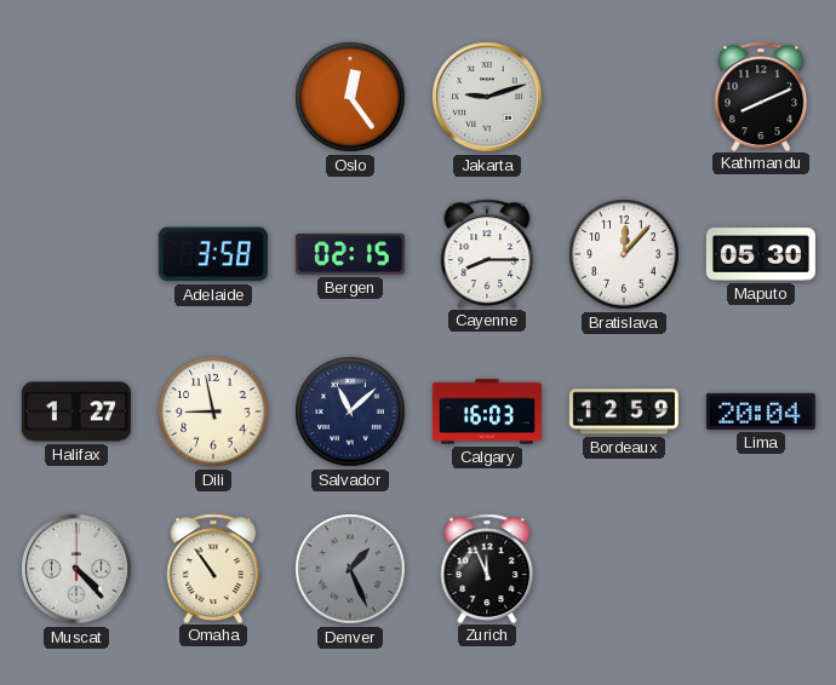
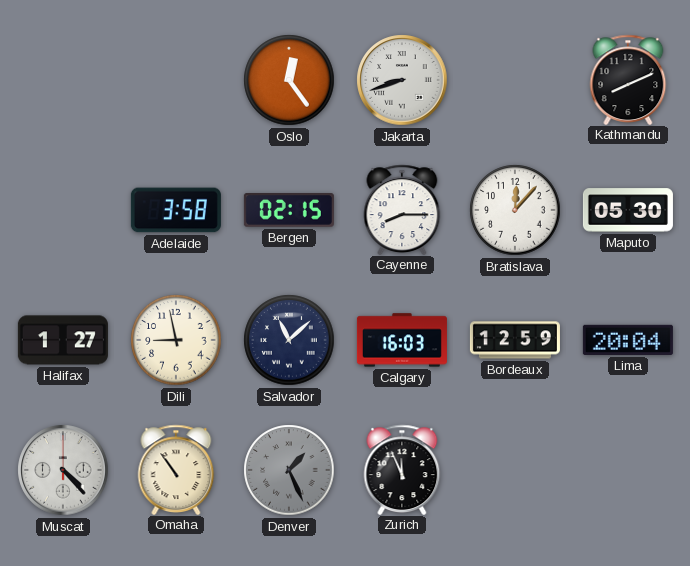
Jakarta: 9:12 -> 8:42 (402, 80)
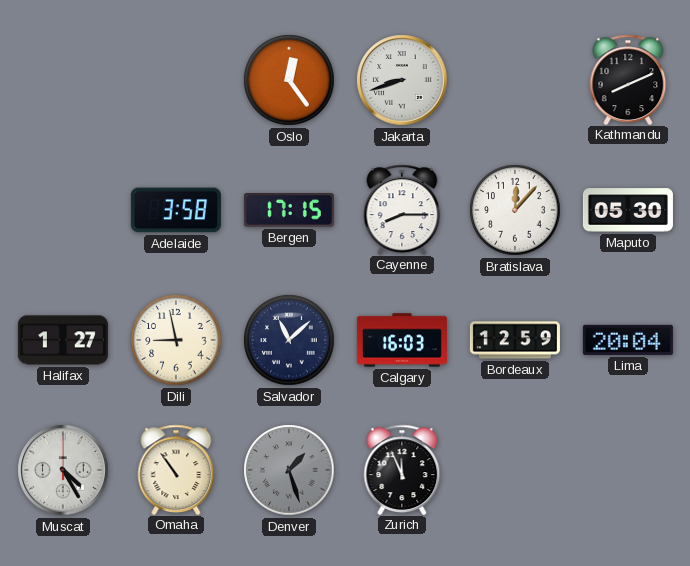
Bergen: 02:15 -> 17:15 (289, 211)
Muscat: 4:23 -> 4:25 (63, 470)
Denver: 1:26 -> 1:27 (289, 470)
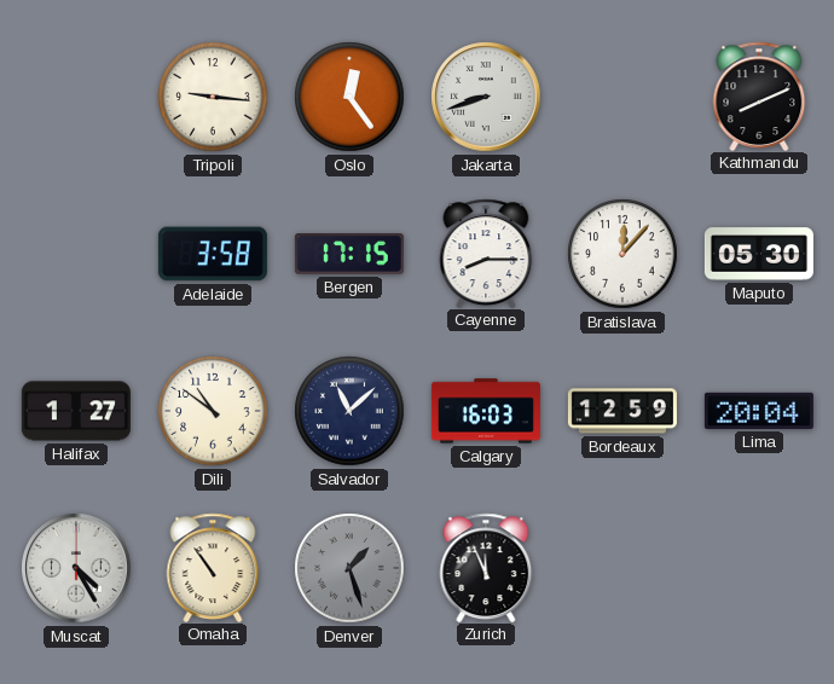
Tripoli: none -> 9:16 (213, 97)
Dili: 8:58 -> 10:51 (213, 411)
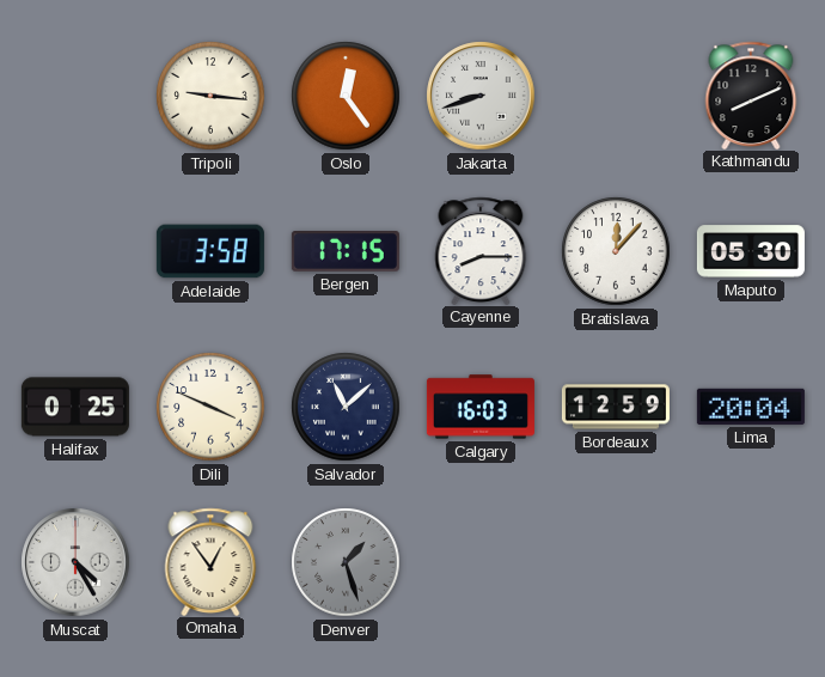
Halifax: 1:27 -> 0:25 (75, 407)
Dili: 10:51 -> 3:49 (210, 407)
Omaha: 10:54 -> 12:54 (210, 561)
Zurich: 11:56 -> none (486, 567)
